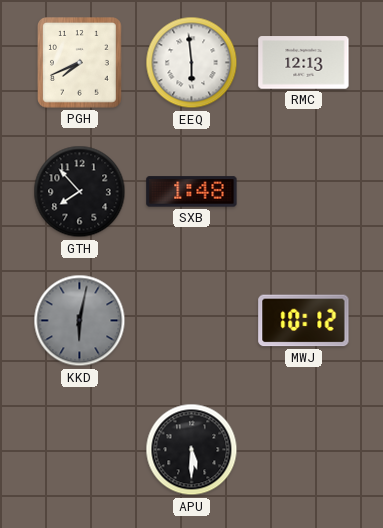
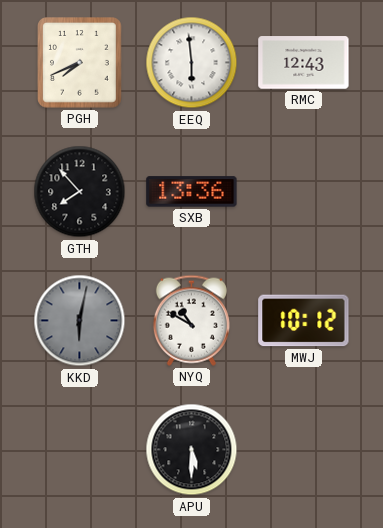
RMC: 12:13 -> 12:43 (304, 63)
SXB: 1:48 -> 13:36 (192, 192)
NYQ: none -> 10:50 (191, 320)
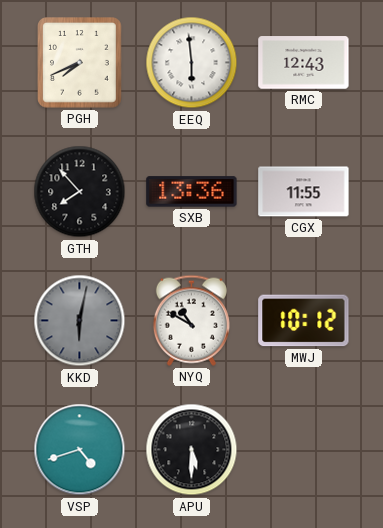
CGX: none -> 11:55 (304, 192)
VSP: none -> 4:42 (80, 450)
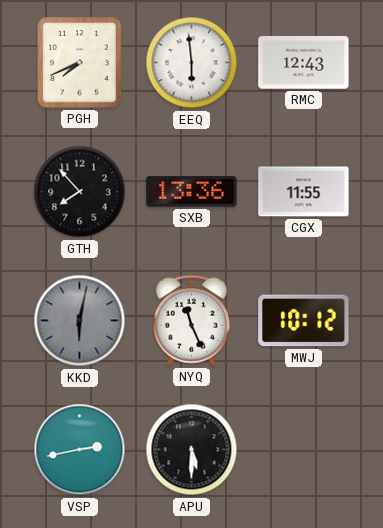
NYQ: 10:50 -> 11:26 (191, 320)
VSP: 4:42 -> 2:43 (80, 450)
